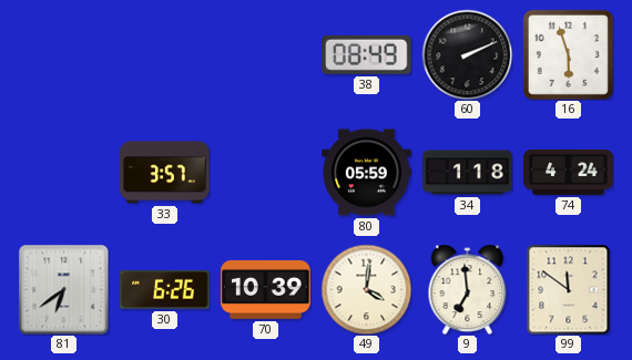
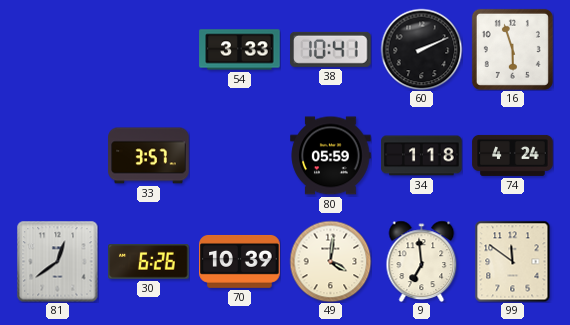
54: none -> 3:33 (240, 50)
38: 08:49 -> 10:41 (331, 49)
81: 6:39 -> 12:39 (57, 261)
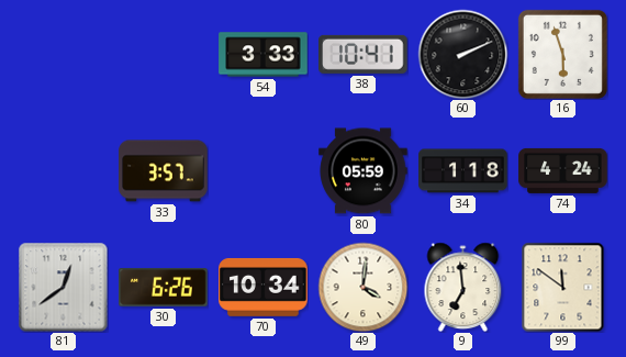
70: 10:39 -> 10:34 (264, 288)
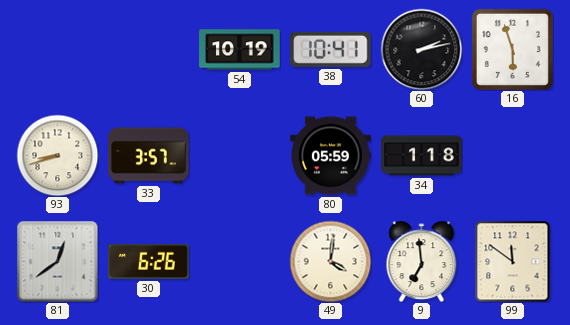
54: 3:33 -> 10:19 (240, 50)
60: 2:11 -> 2:13 (421, 49)
93: none -> 8:42 (57, 155)
74: 4:24 -> none (563, 170)
70: 10:34 -> none (264, 288)
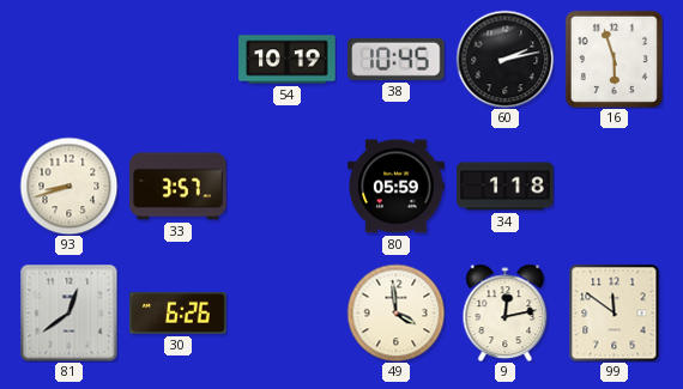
38: 10:41 -> 10:45 (397, 59)
49: 4:01 -> 3:59 (395, 312)
9: 6:59 -> 12:13 (506, 312)
